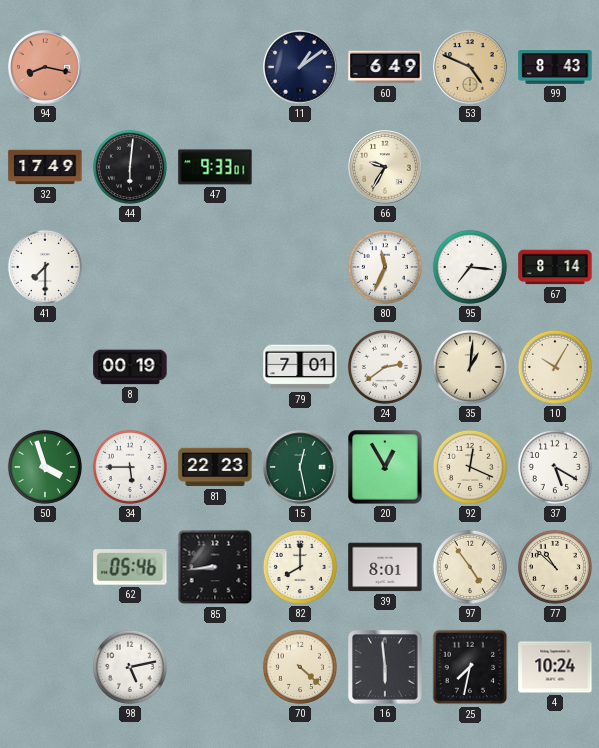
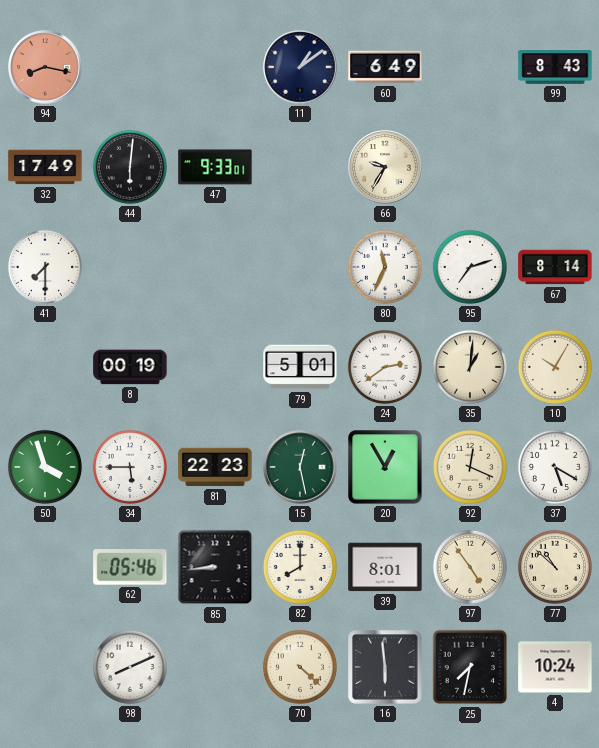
53: 4:49 -> none (470, 67)
95: 7:16 -> 7:12 (470, 267)
79: 7:01 -> 5:01 (300, 367)
98: 5:13 -> 8:11 (130, 667)
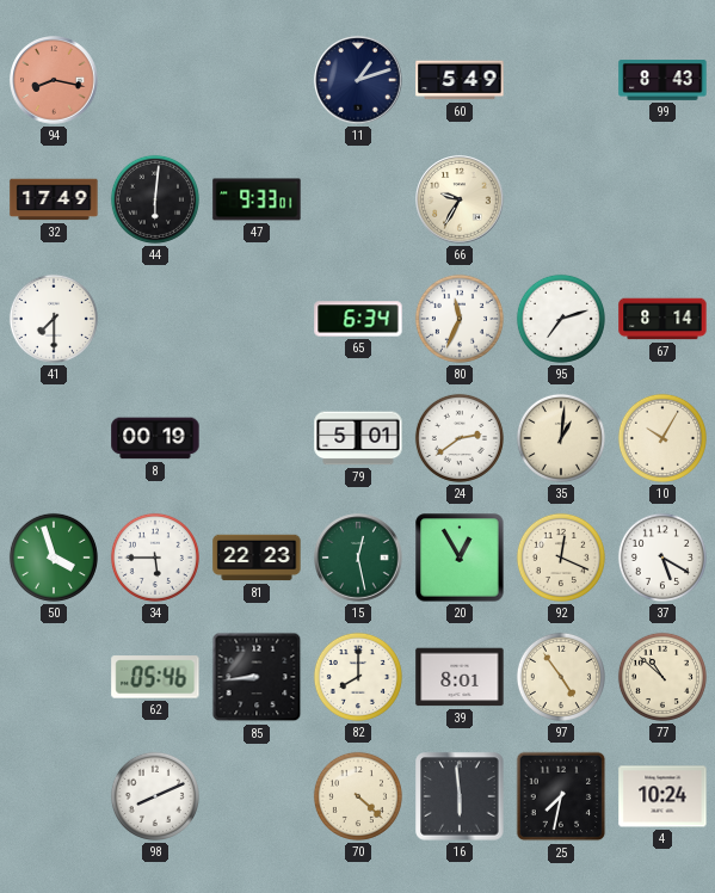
11: 1:09 -> 1:12 (358, 80)
60: 6:49 -> 5:49 (460, 80)
65: none -> 6:34 (358, 319)
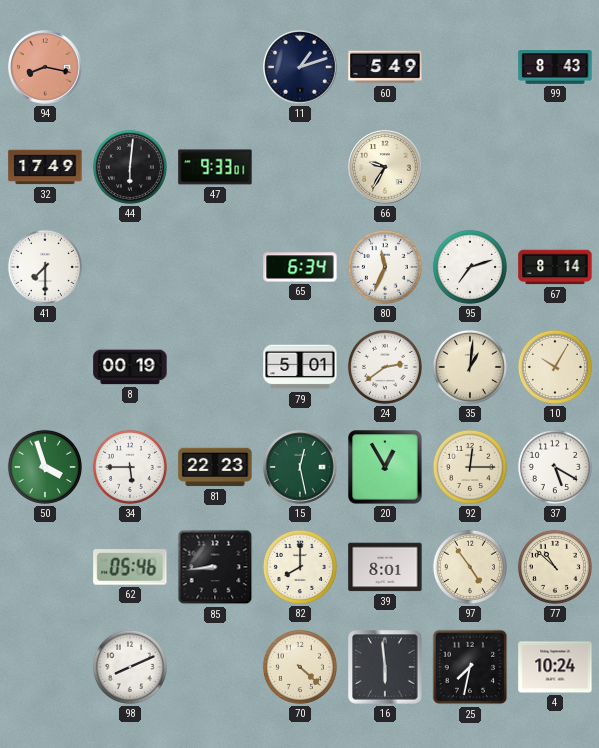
92: 12:19 -> 12:15 (470, 467)
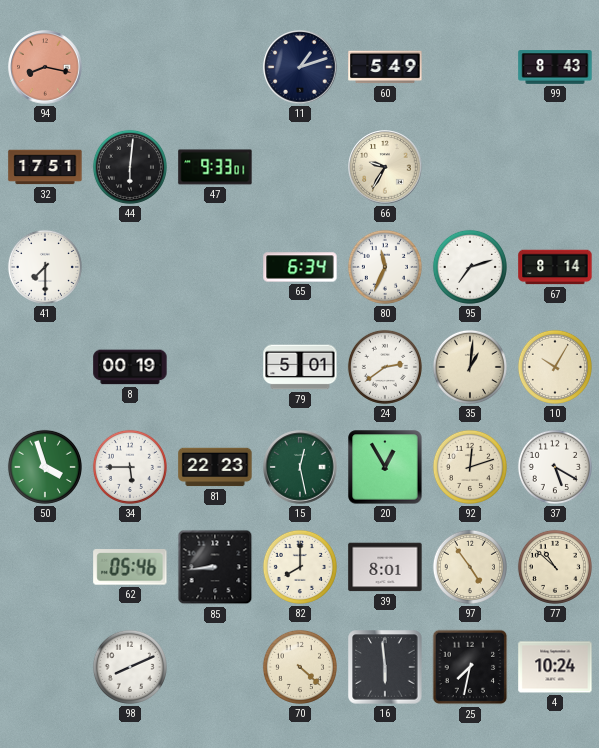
32: 17:49 -> 17:51 (45, 167)
92: 12:15 -> 12:12 (470, 467)
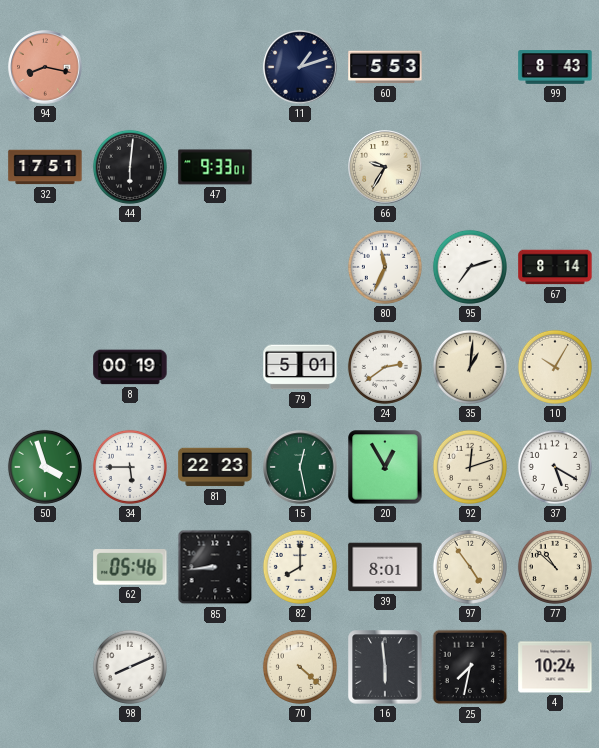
60: 5:49 -> 5:53 (385, 67)
41: 7:30 -> none (45, 267)
65: 6:34 -> none (300, 267)
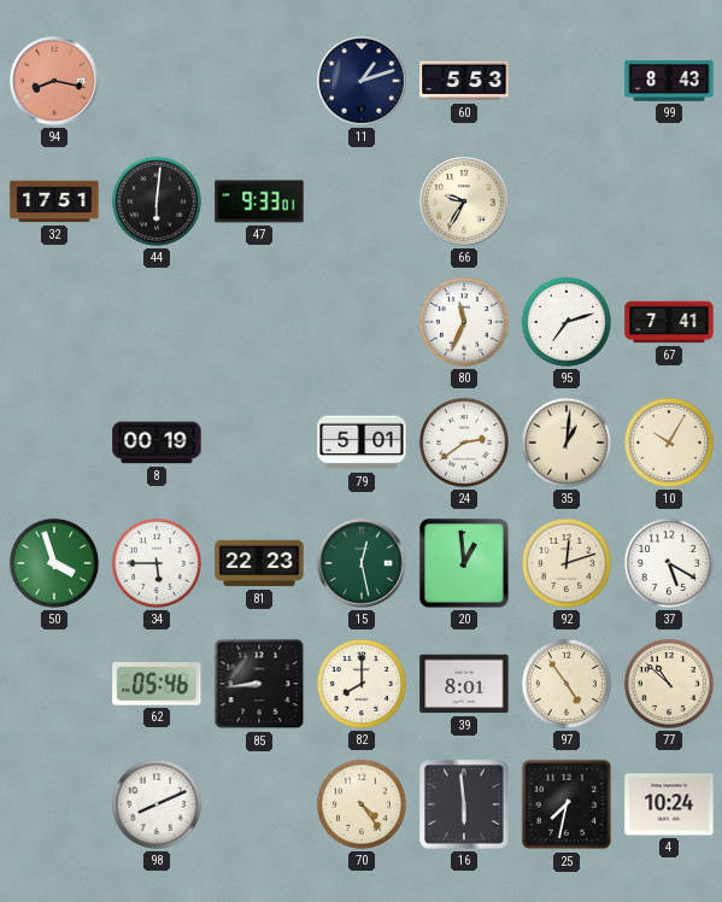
67: 8:14 -> 7:41 (669, 322)
20: 12:55 -> 12:59 (464, 563)
70: 4:22 -> 4:24 (362, 804)
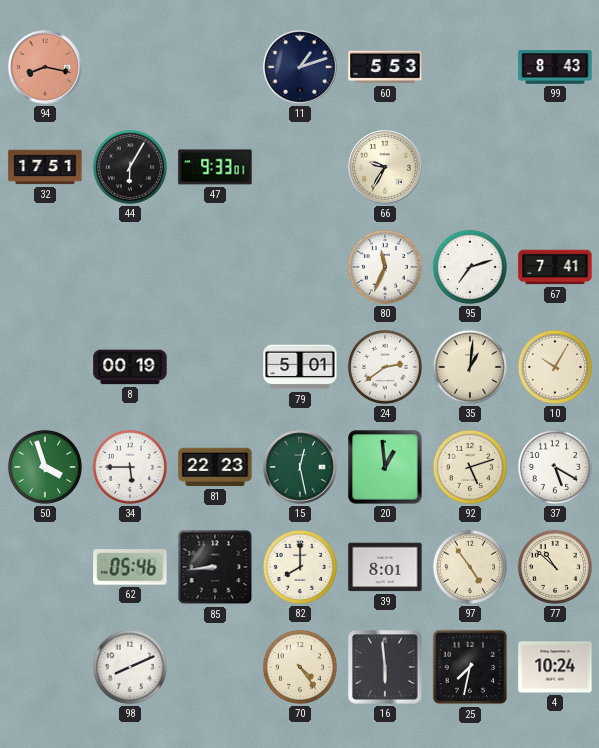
44: 6:01 -> 6:05 (130, 167)
92: 12:12 -> 5:12 (470, 467)
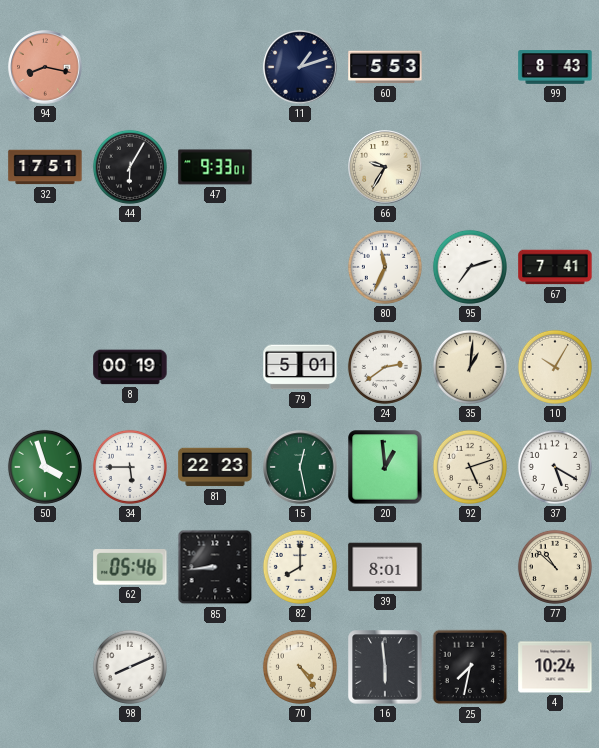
97: 4:54 -> none (470, 567)
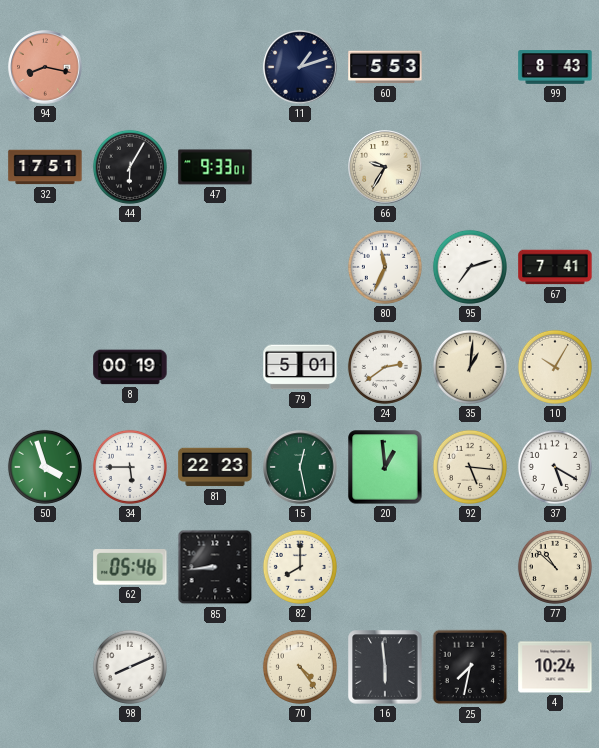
92: 5:12 -> 5:16 (470, 467)
39: 8:01 -> none (385, 567)
